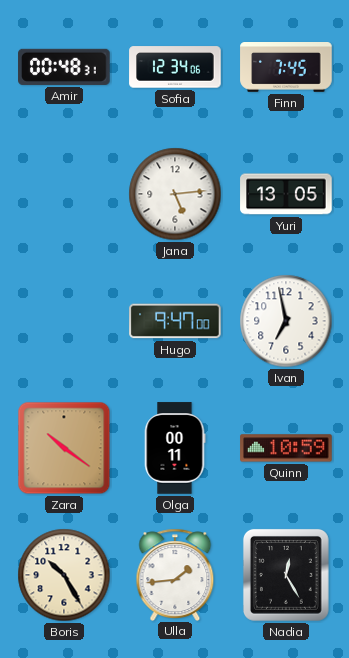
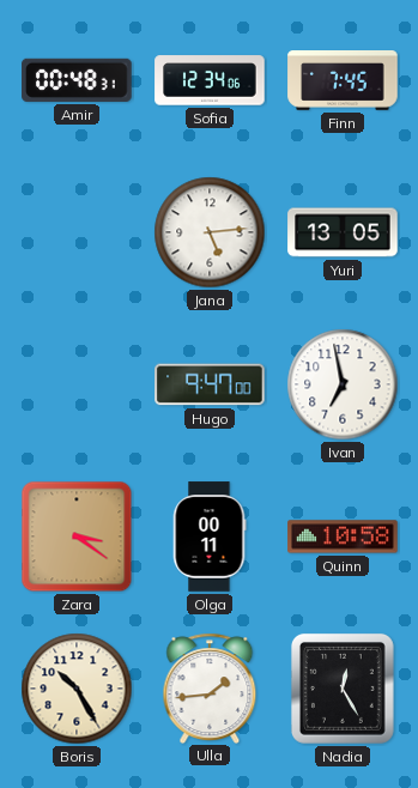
Zara: 10:21 -> 3:21 (77, 537)
Quinn: 10:59 -> 10:58 (343, 537)
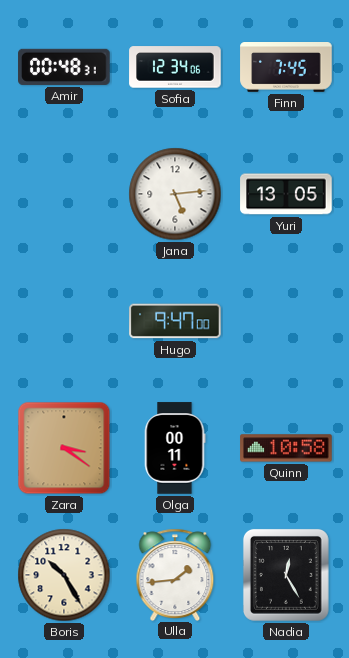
Ivan: 6:58 -> none (343, 384)
